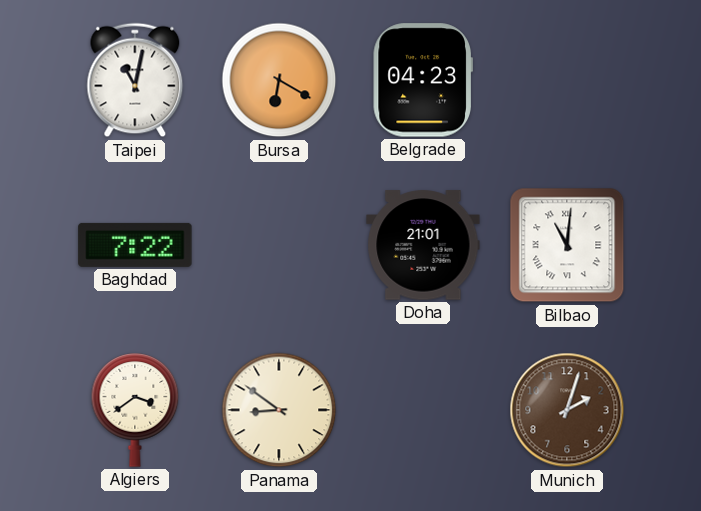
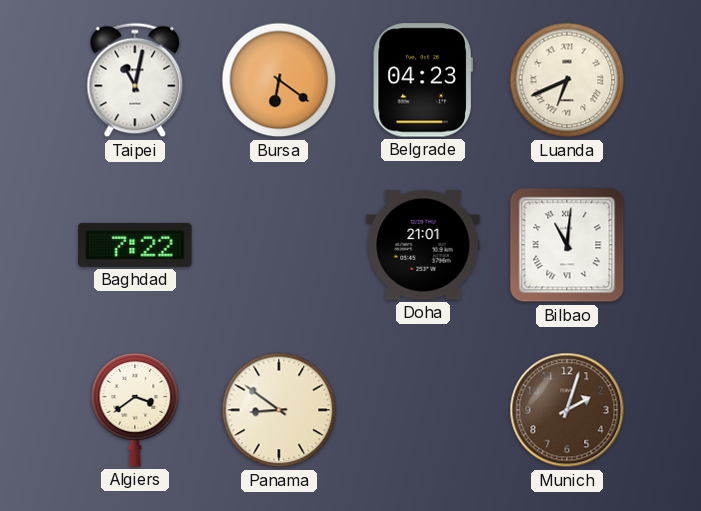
Bursa: 6:20 -> 6:21 (279, 80)
Luanda: none -> 6:41 (567, 80)
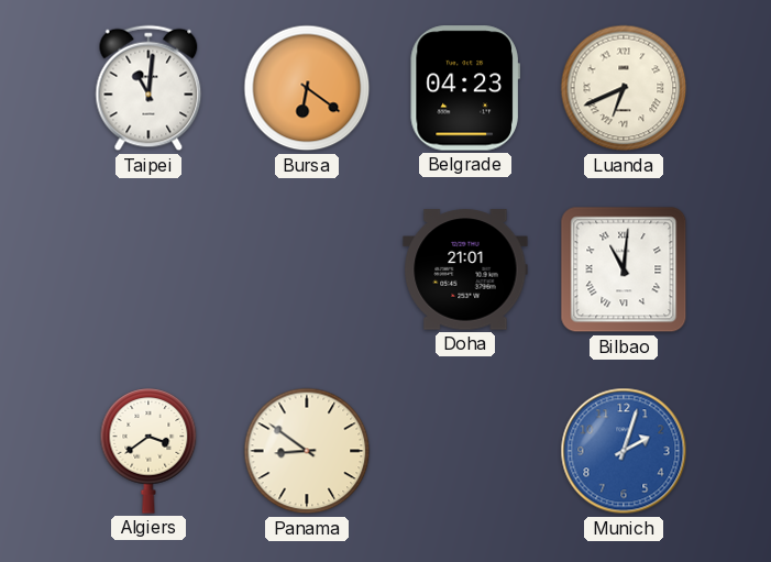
Taipei: 11:02 -> 11:01 (148, 88)
Baghdad: 7:22 -> none (135, 245)
Munich dial: brown -> blue (624, 451)
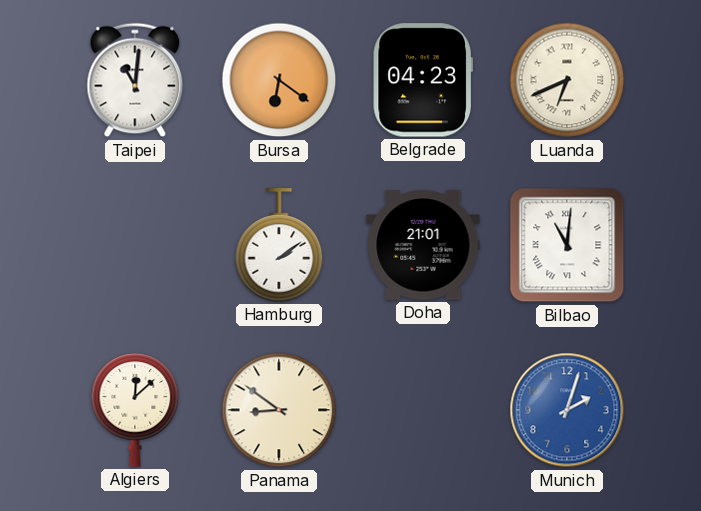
Hamburg: none -> 2:09 (279, 245)
Algiers: 3:39 -> 12:08 (135, 410)
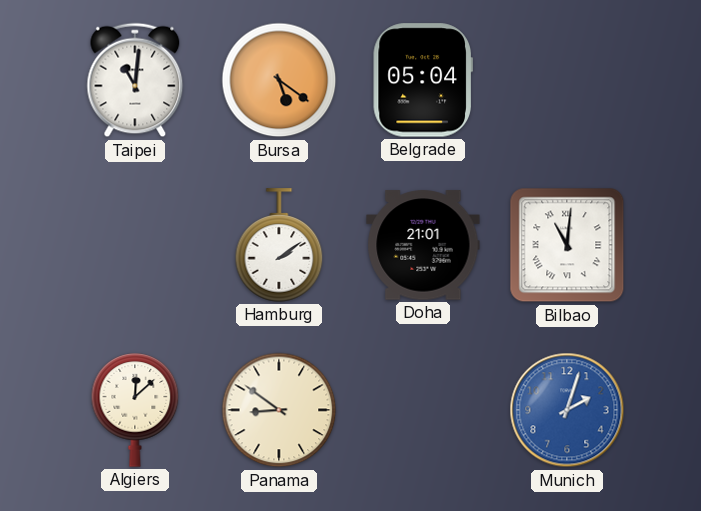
Bursa: 6:21 -> 5:21 (279, 80)
Belgrade: 04:23 -> 05:04 (423, 80)
Luanda: 6:41 -> none (567, 80)
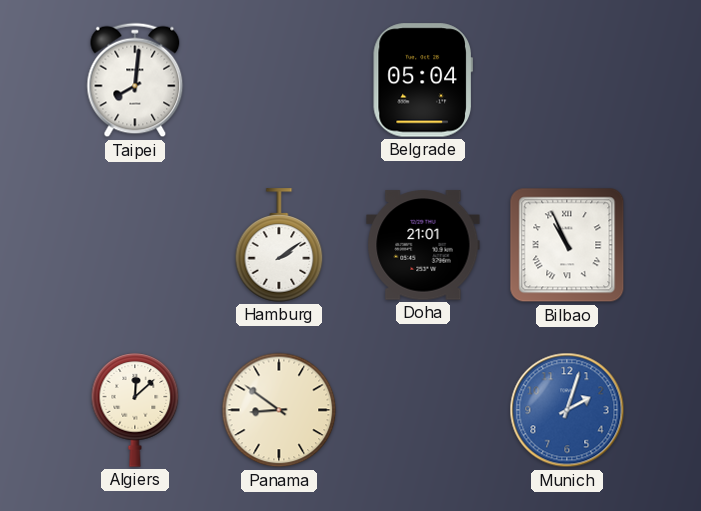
Taipei: 11:01 -> 8:01 (135, 80)
Bursa: 5:21 -> none (279, 80)
Bilbao: 11:01 -> 10:56 (567, 245)
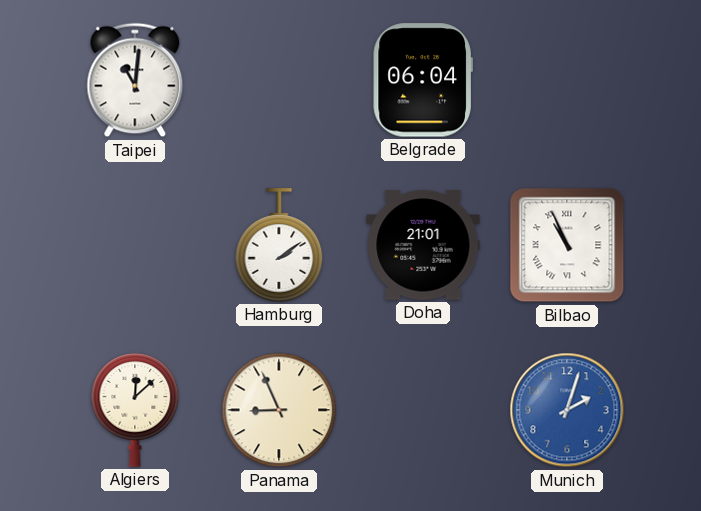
Taipei: 8:01 -> 11:01 (135, 80)
Belgrade: 05:04 -> 06:04 (423, 80)
Panama: 8:51 -> 8:56 (279, 410)
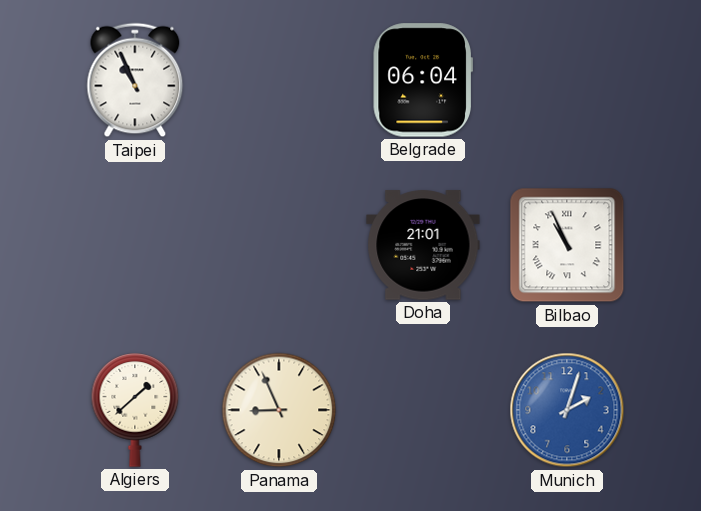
Taipei: 11:01 -> 10:56 (135, 80)
Hamburg: 2:09 -> none (279, 245)
Algiers: 12:08 -> 1:38 (135, 410)
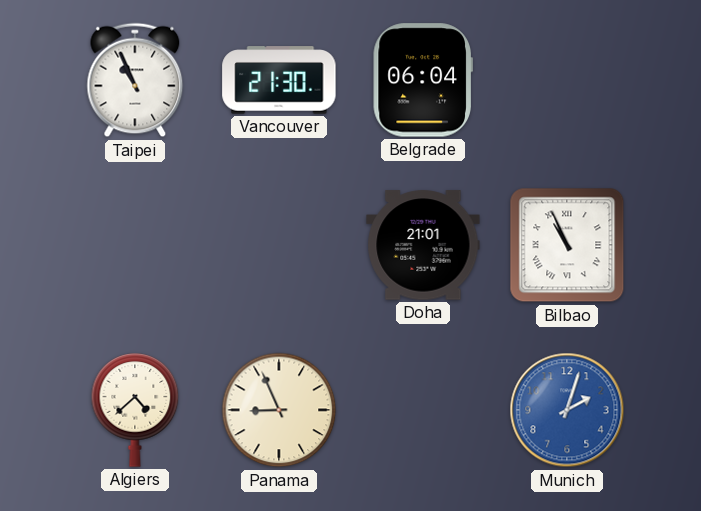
Vancouver: none -> 21:30 (279, 80)
Algiers: 1:38 -> 4:38 (135, 410)
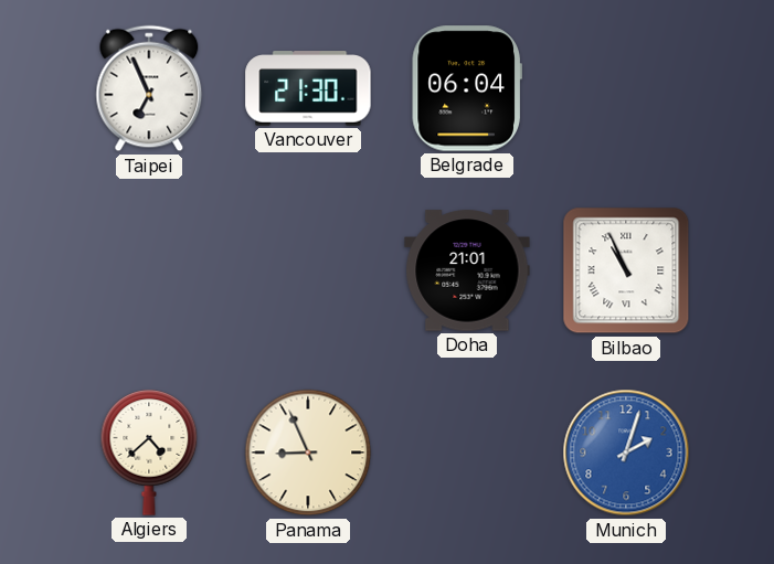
Taipei: 10:56 -> 6:56 (149, 88)
